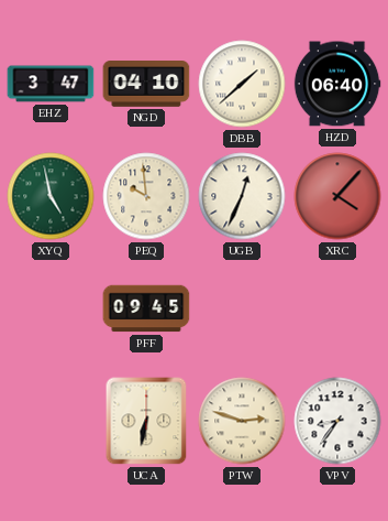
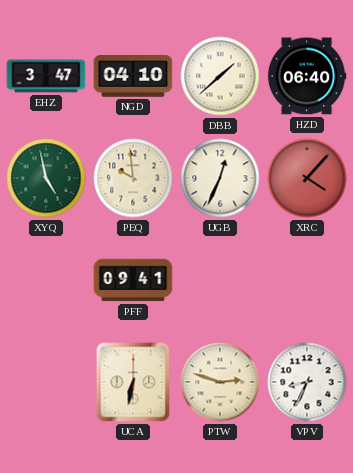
PFF: 09:45 -> 09:41 (133, 280)
VPV: 8:36 -> 8:34 (307, 382)
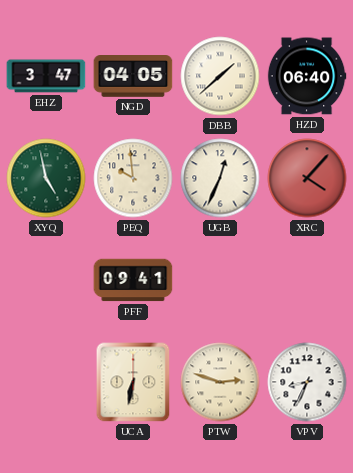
NGD: 04:10 -> 04:05 (133, 76)
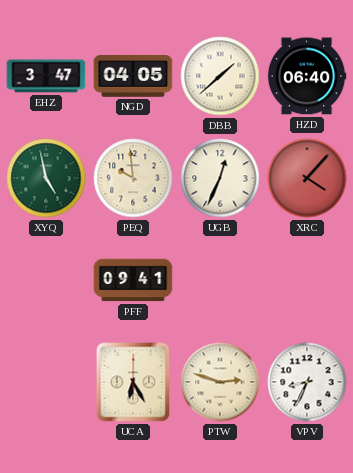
UCA: 6:32 -> 6:25 (133, 382)
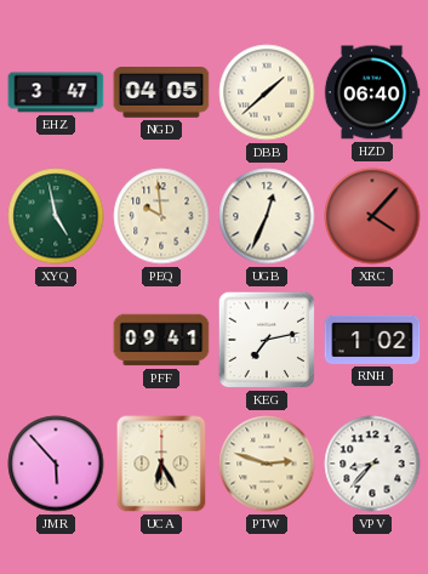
KEG: none -> 7:13 (267, 340)
RNH: none -> 1:02 (372, 340)
JMR: none -> 5:53 (56, 464)
VPV: 8:34 -> 8:37 (372, 464)
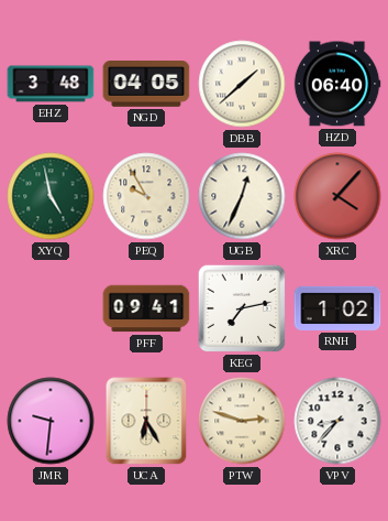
EHZ: 3:47 -> 3:48 (51, 84)
PEQ: 9:59 -> 9:55 (146, 196)
JMR: 5:53 -> 9:31 (51, 421)
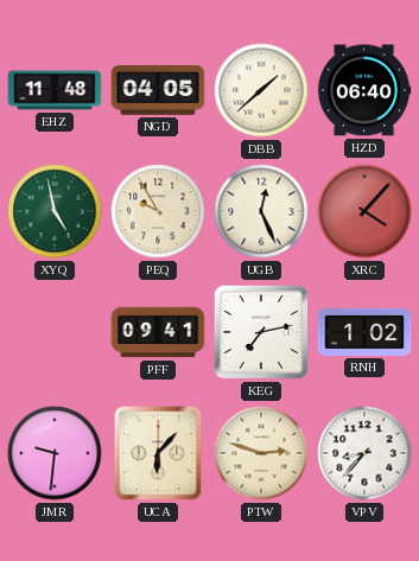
EHZ: 3:48 -> 11:48 (55, 90)
UGB: 12:34 -> 12:26 (261, 211)
UCA: 6:25 -> 6:07 (158, 453)
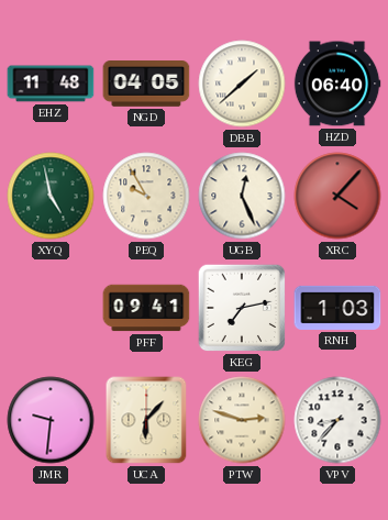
RNH: 1:02 -> 1:03 (337, 308)
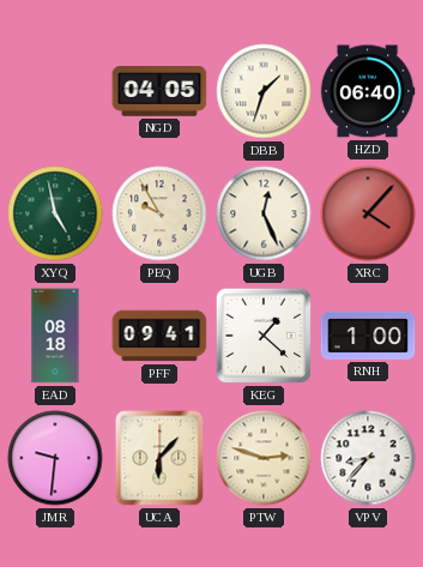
EHZ: 11:48 -> none (51, 84)
DBB: 1:38 -> 1:33 (264, 91)
EAD: none -> 08:18 (55, 336)
KEG: 7:13 -> 1:22 (264, 336)
RNH: 1:03 -> 1:00 (368, 336)
